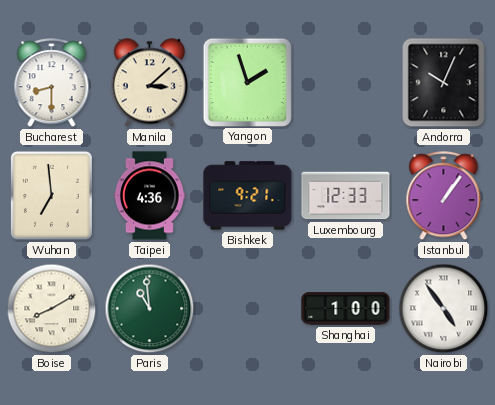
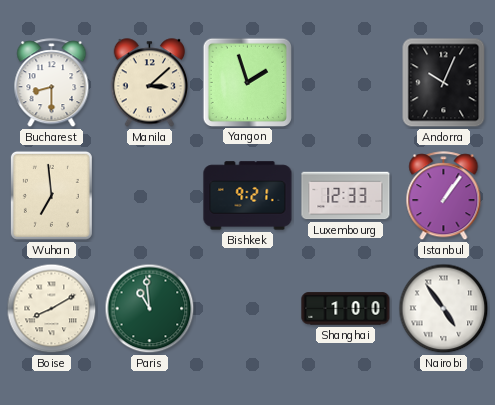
Taipei: 4:36 -> none (149, 196)
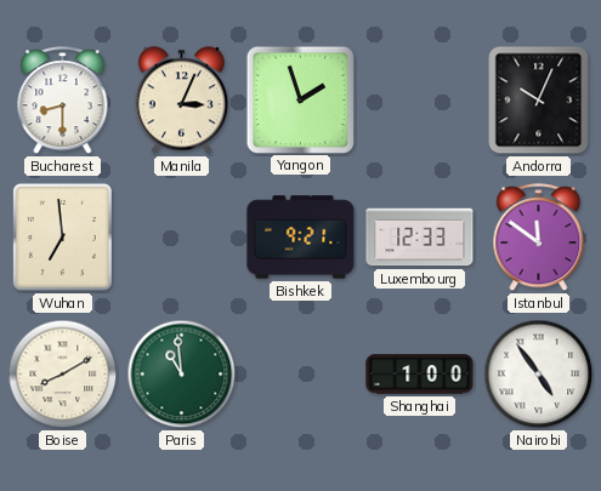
Manila: 3:08 -> 3:04 (181, 101)
Istanbul: 1:06 -> 11:51 (539, 238)
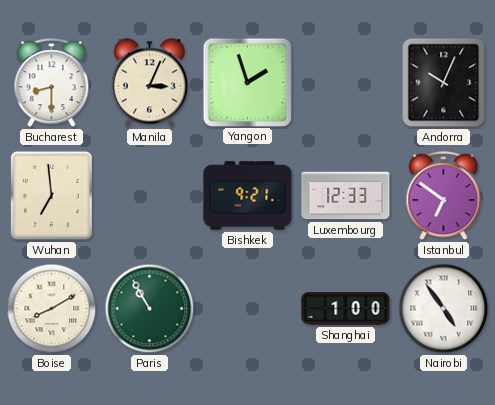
Istanbul: 11:51 -> 6:51 (444, 196)
Paris: 10:59 -> 10:55 (150, 309)
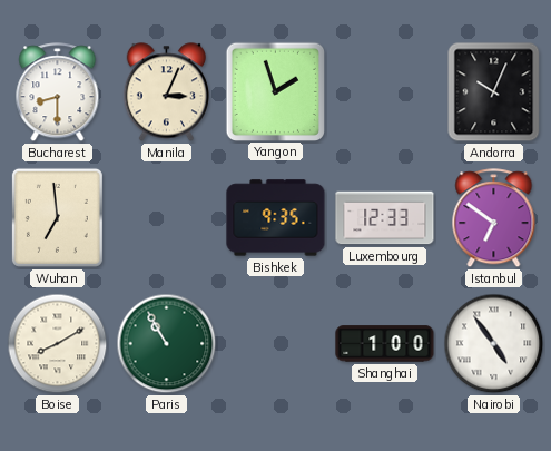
Bishkek: 9:21 -> 9:35 (276, 218)
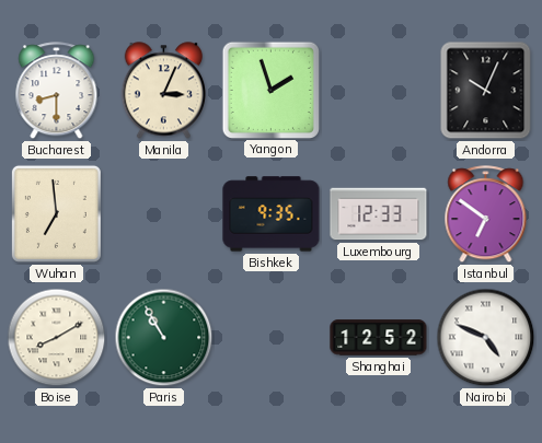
Shanghai: 1:00 -> 12:52 (379, 338)
Nairobi: 4:54 -> 4:49 (486, 338)
